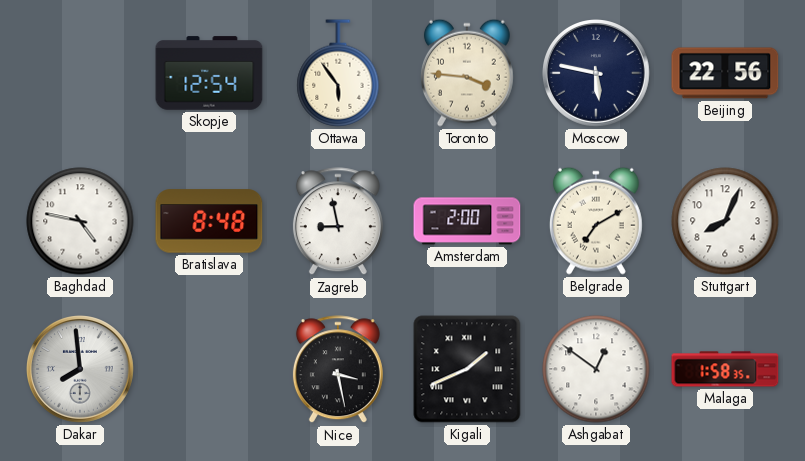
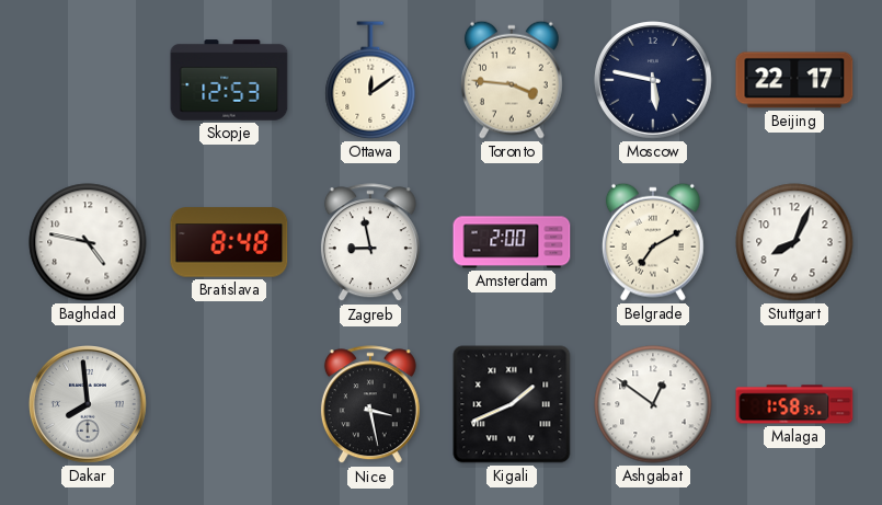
Skopje: 12:54 -> 12:53 (229, 80)
Ottawa: 5:54 -> 12:09 (370, 80)
Beijing: 22:56 -> 22:17 (794, 80)
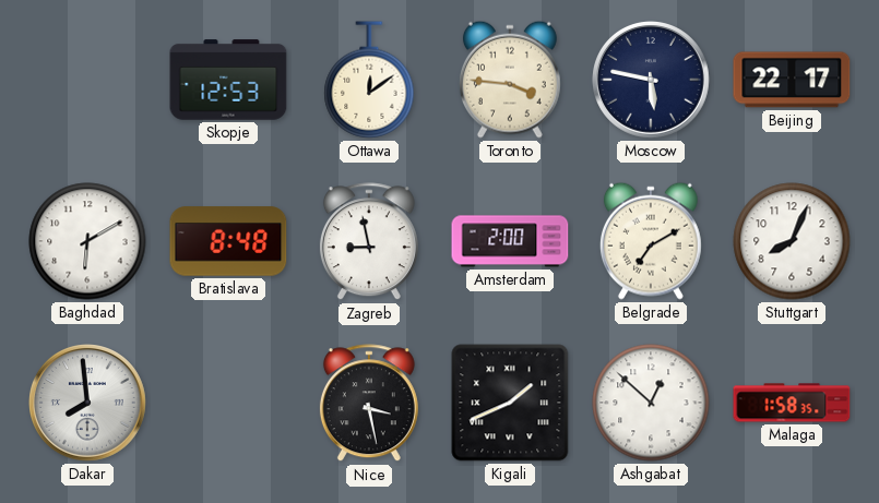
Baghdad: 4:47 -> 6:10 (87, 241)
Ashgabat: 12:51 -> 12:52 (651, 403)
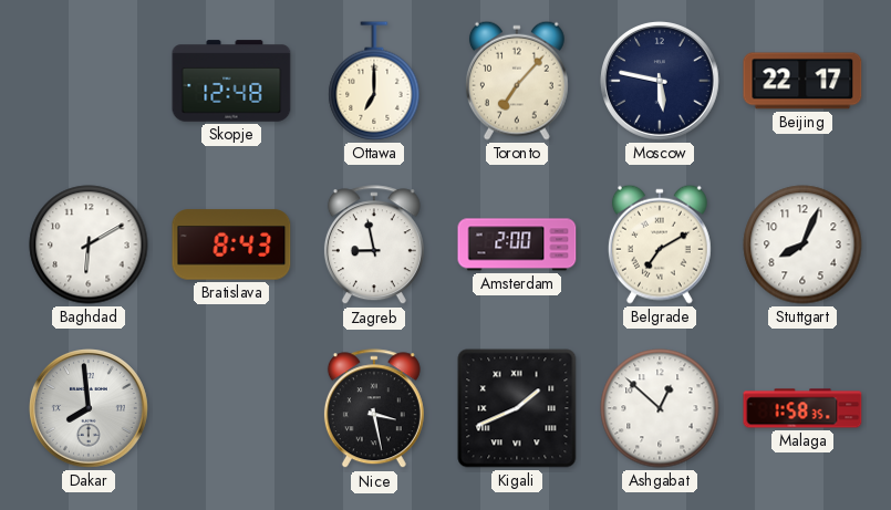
Skopje: 12:53 -> 12:48 (231, 81)
Ottawa: 12:09 -> 7:00 (374, 81)
Toronto: 3:46 -> 7:07 (517, 81)
Bratislava: 8:48 -> 8:43 (231, 244)
